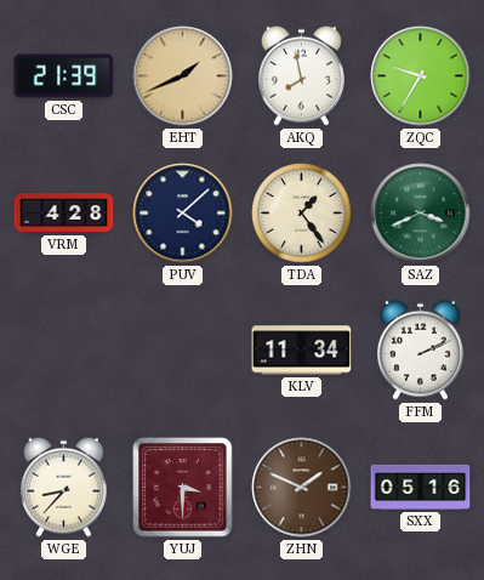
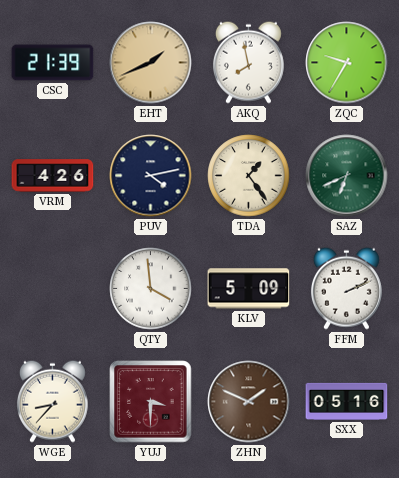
VRM: 4:28 -> 4:26 (53, 176)
PUV: 4:08 -> 4:13 (151, 176)
SAZ: 3:41 -> 6:41 (347, 176)
QTY: none -> 3:59 (151, 289)
KLV: 11:34 -> 5:09 (249, 289)
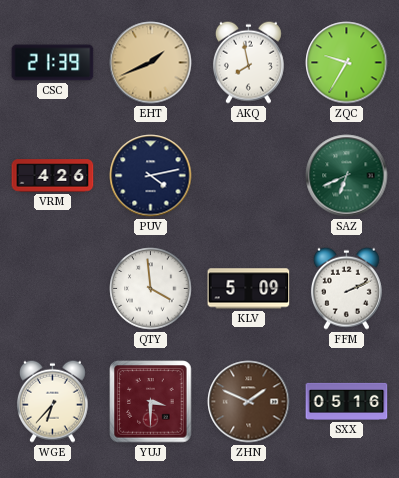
TDA: 1:24 -> none (249, 176)
WGE: 8:37 -> 6:37 (52, 401)
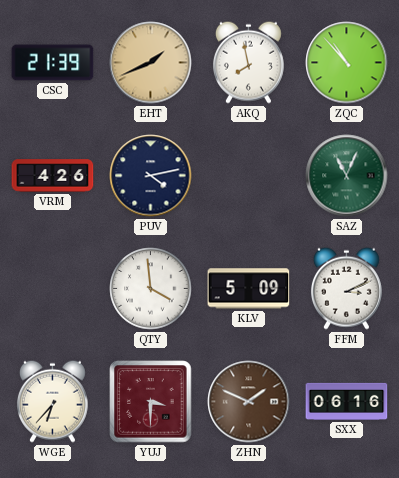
ZQC: 9:35 -> 10:53 (347, 63)
SAZ: 6:41 -> 11:04 (347, 176)
FFM: 2:11 -> 3:11 (346, 288)
SXX: 05:16 -> 06:16 (347, 401)
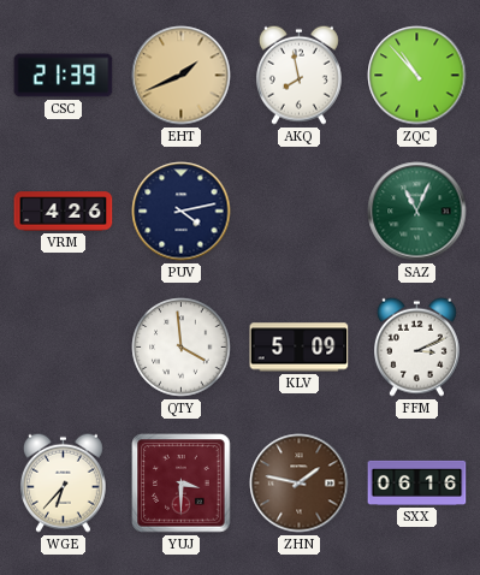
ZHN: 1:49 -> 1:47 (300, 484)
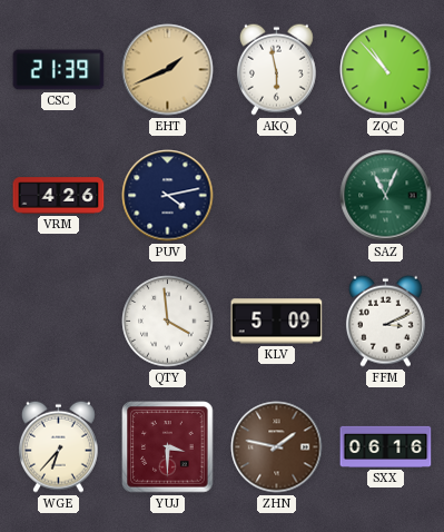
AKQ: 7:58 -> 5:58 (276, 69)
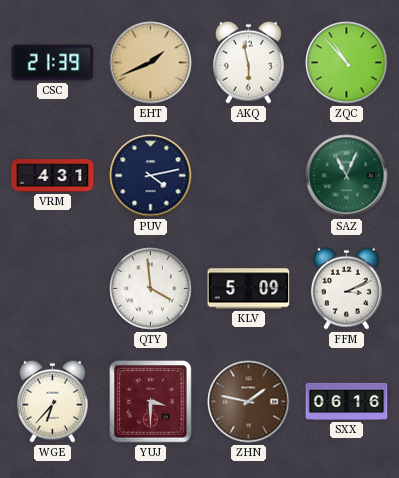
VRM: 4:26 -> 4:31 (53, 176)
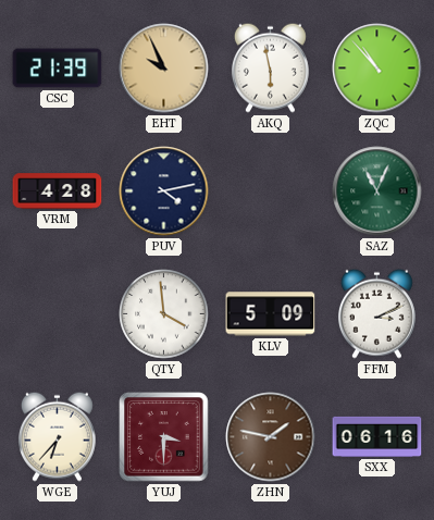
EHT: 1:41 -> 9:56 (164, 69)
VRM: 4:31 -> 4:28 (58, 191)
